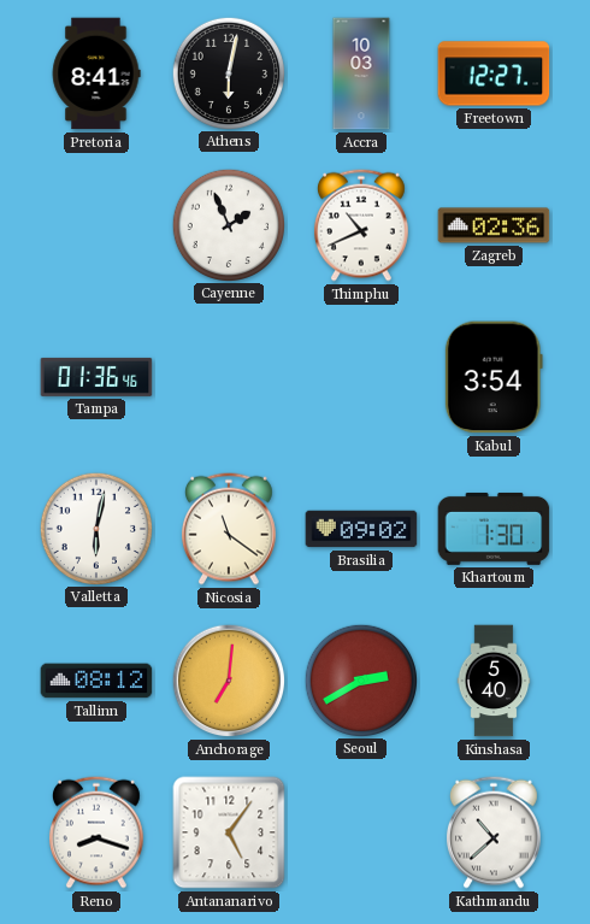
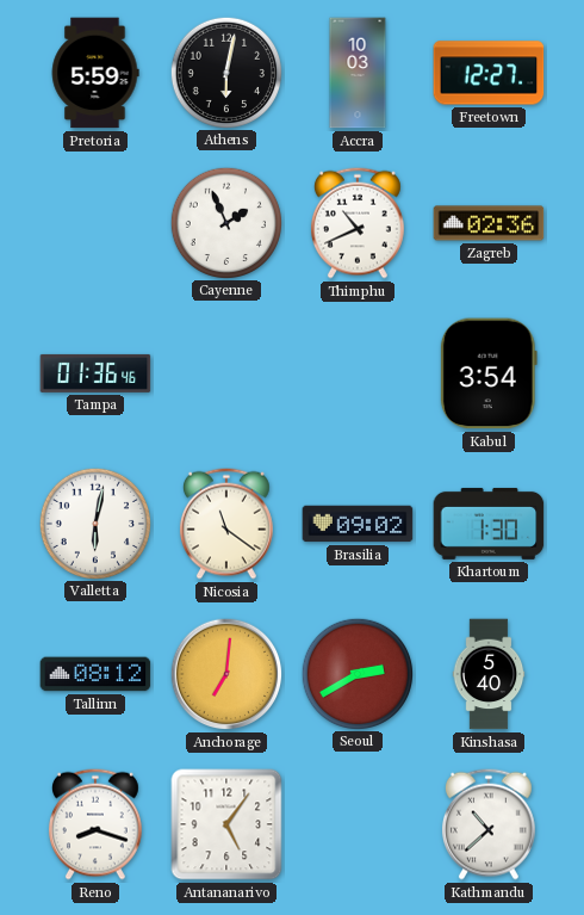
Pretoria: 8:41 -> 5:59 (95, 73)
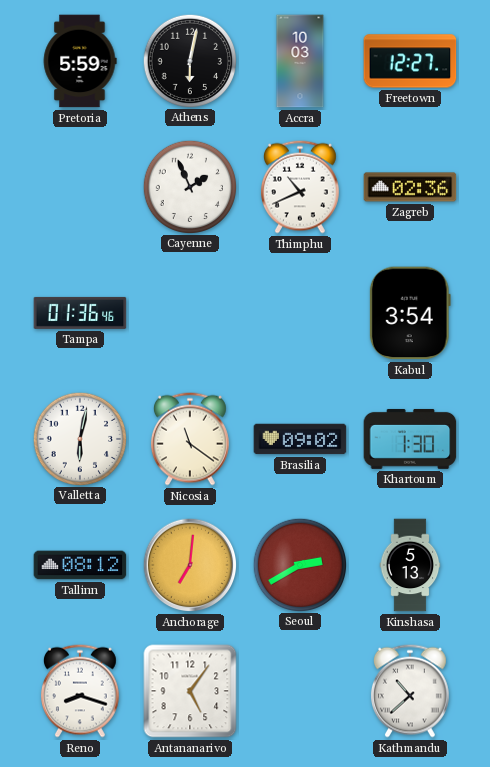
Kinshasa: 5:40 -> 5:13 (410, 565)
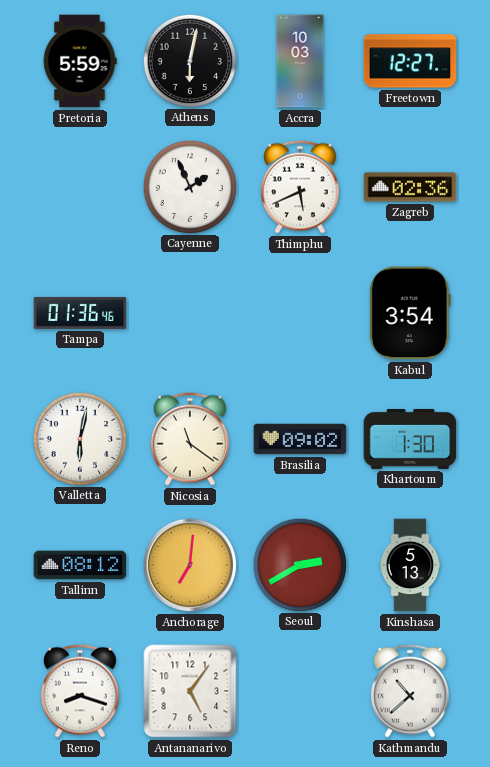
Thimphu: 10:41 -> 5:41 (300, 187)
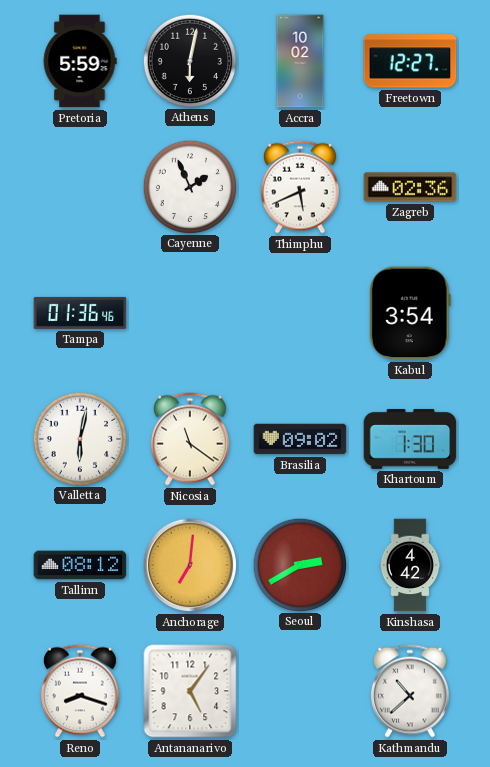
Accra: 10:03 -> 10:02 (300, 61)
Kinshasa: 5:13 -> 4:42 (410, 565)
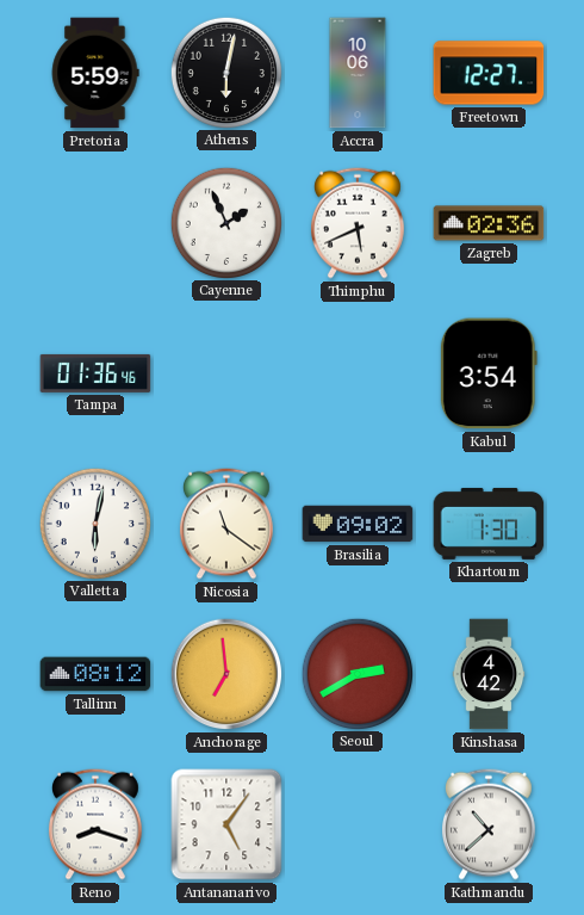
Accra: 10:02 -> 10:06 (358, 73)
Anchorage: 7:01 -> 6:59 (226, 674)
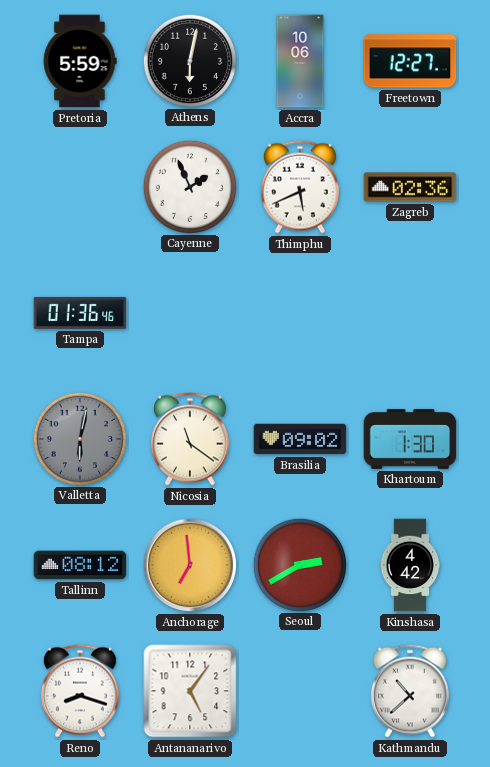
Kabul: 3:54 -> none (489, 373)
Valletta dial: white -> grey (79, 438)
